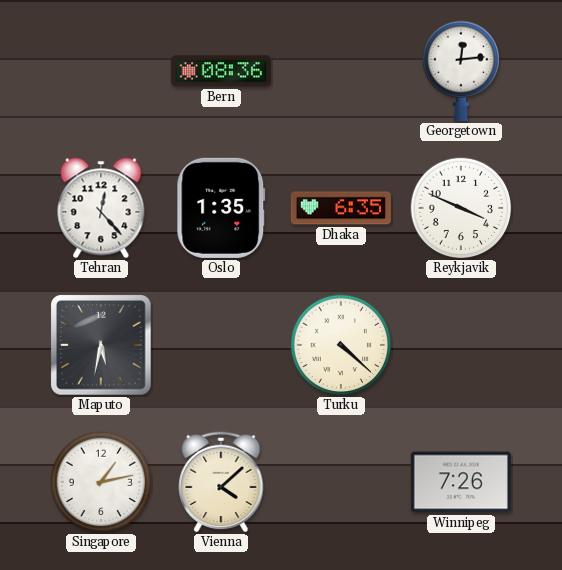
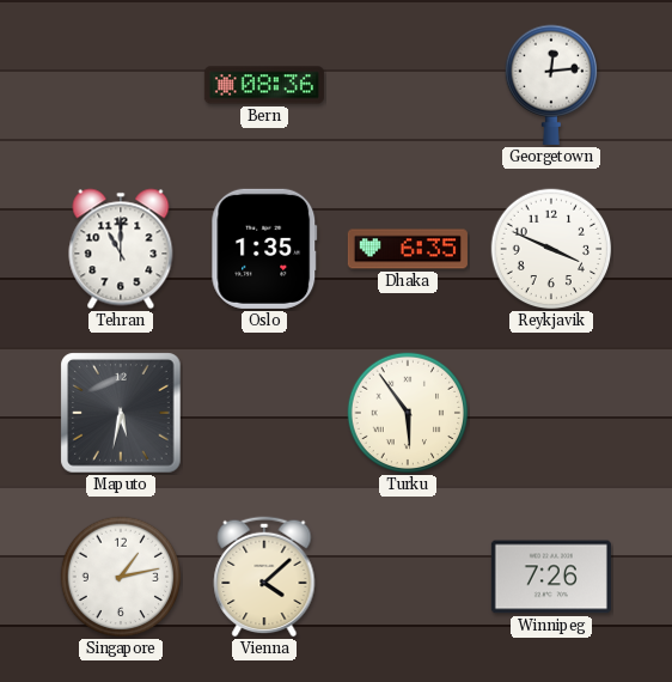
Tehran: 12:23 -> 11:00 (121, 249)
Turku: 4:22 -> 5:54 (408, 413)
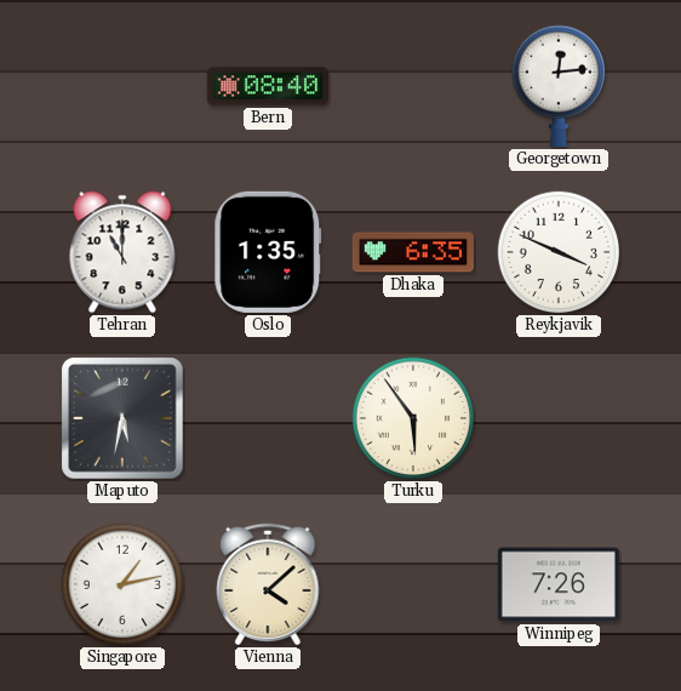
Bern: 08:36 -> 08:40 (268, 86)
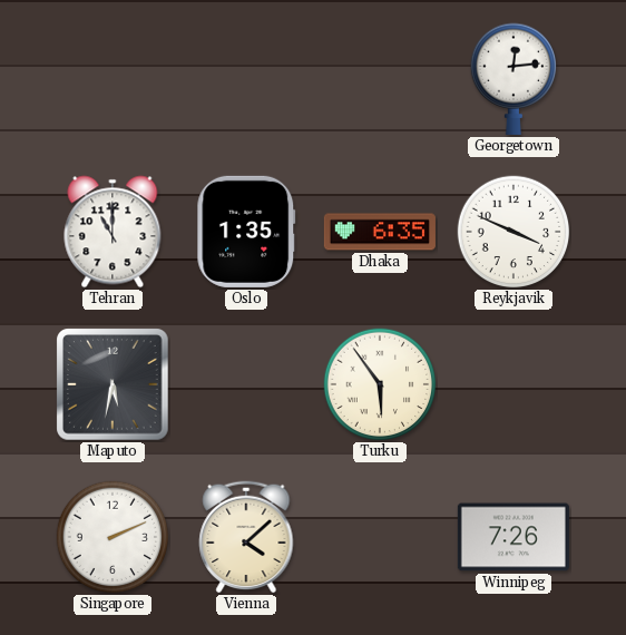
Bern: 08:40 -> none (268, 86)
Singapore: 1:13 -> 2:11 (113, 537)
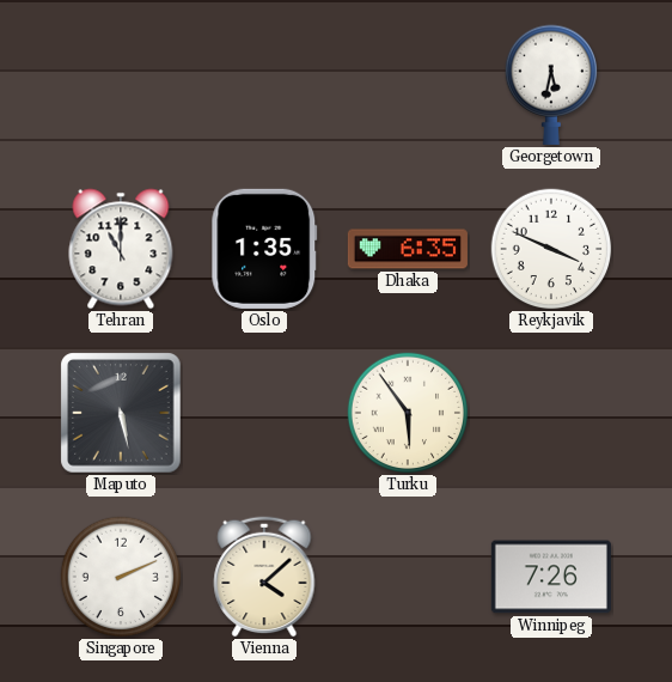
Georgetown: 12:14 -> 5:32 (551, 85)
Maputo: 5:32 -> 5:28 (121, 413)
